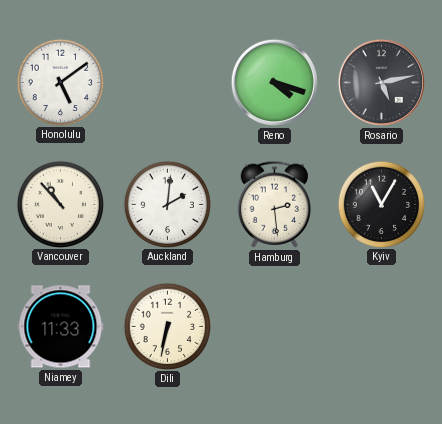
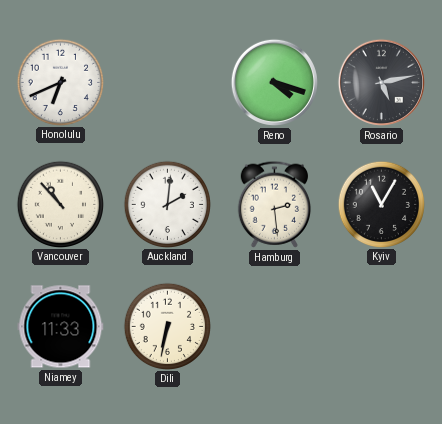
Honolulu: 5:09 -> 6:41 (60, 82)
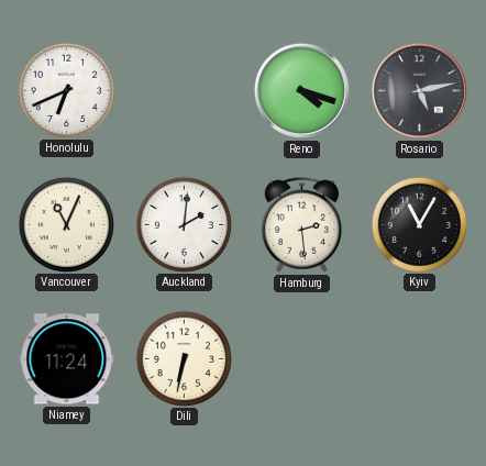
Vancouver: 10:53 -> 11:04 (66, 224)
Niamey: 11:33 -> 11:24 (67, 359)
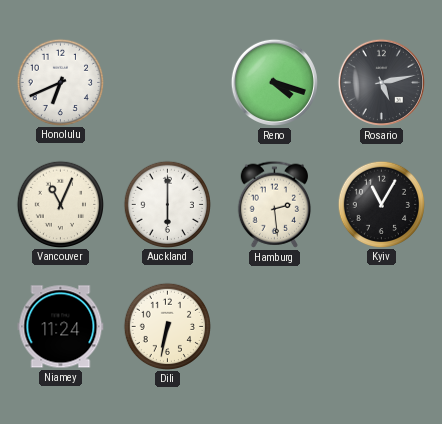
Auckland: 2:01 -> 6:00 (167, 204)
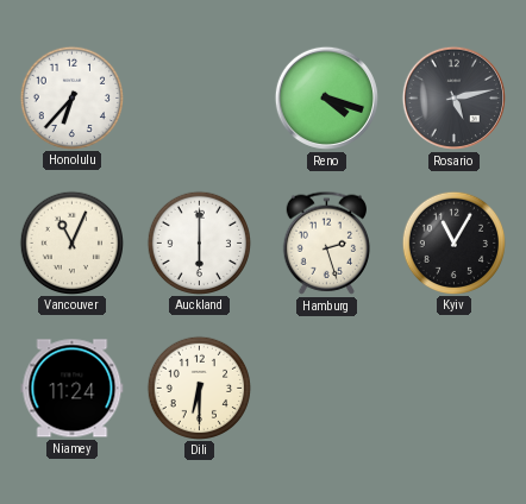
Honolulu: 6:41 -> 6:37 (71, 97)
Hamburg: 2:29 -> 2:27 (327, 242)
Dili: 6:32 -> 6:30 (199, 388)
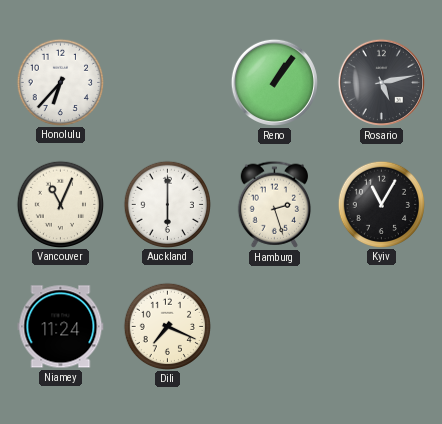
Reno: 4:18 -> 1:06 (274, 82)
Dili: 6:30 -> 7:19 (167, 326)
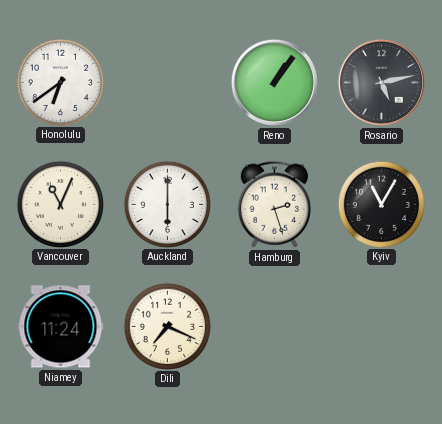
Honolulu: 6:37 -> 6:39 (60, 82)
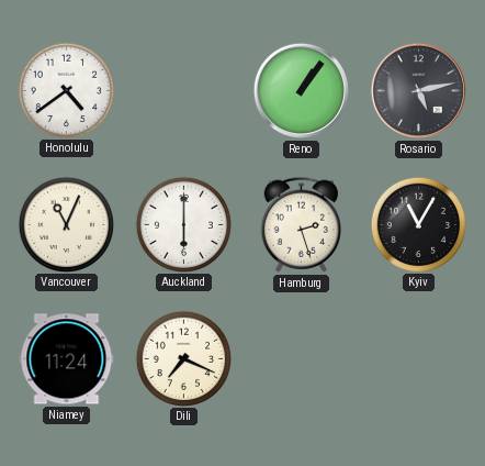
Honolulu: 6:39 -> 4:39 (66, 90)
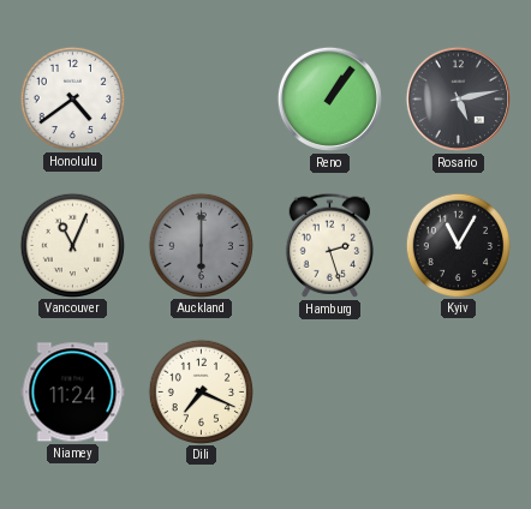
Auckland dial: white -> grey (201, 245)
